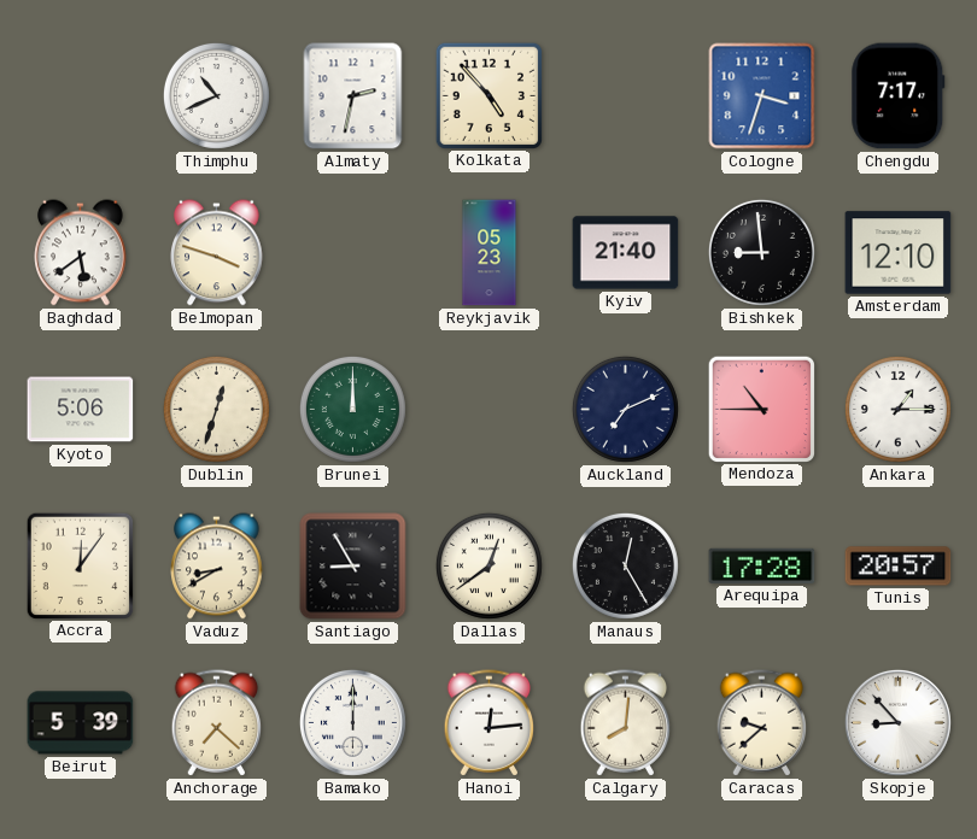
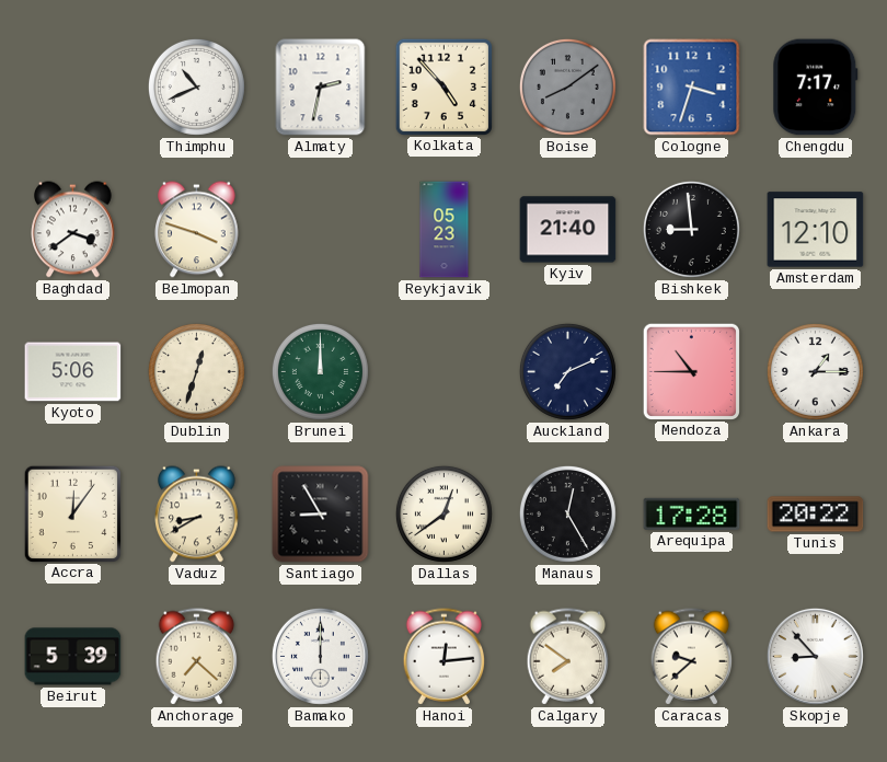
Boise: none -> 8:09 (567, 86)
Baghdad: 5:39 -> 3:39 (73, 230)
Tunis: 20:57 -> 20:22 (816, 515)
Calgary: 8:01 -> 7:51 (568, 657)
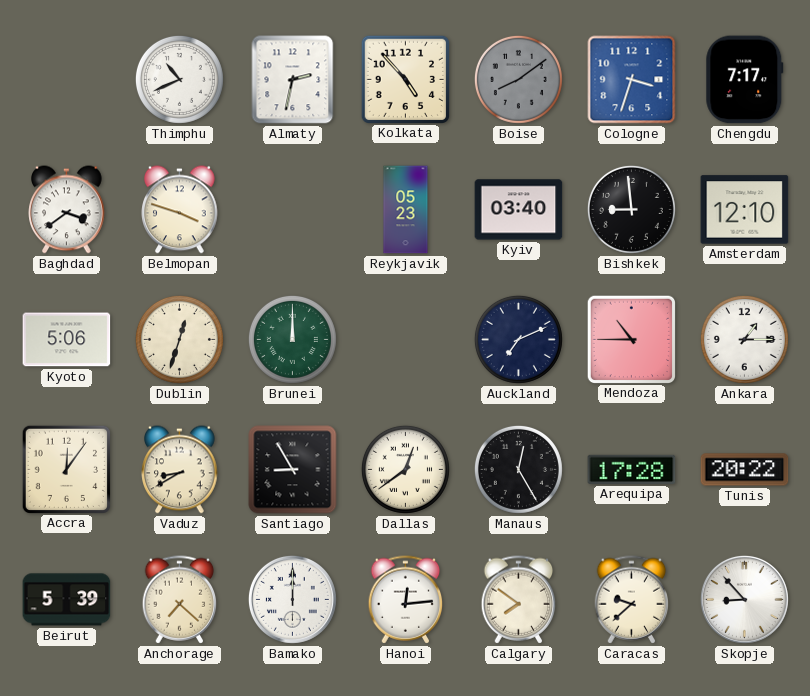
Kyiv: 21:40 -> 03:40 (519, 210)
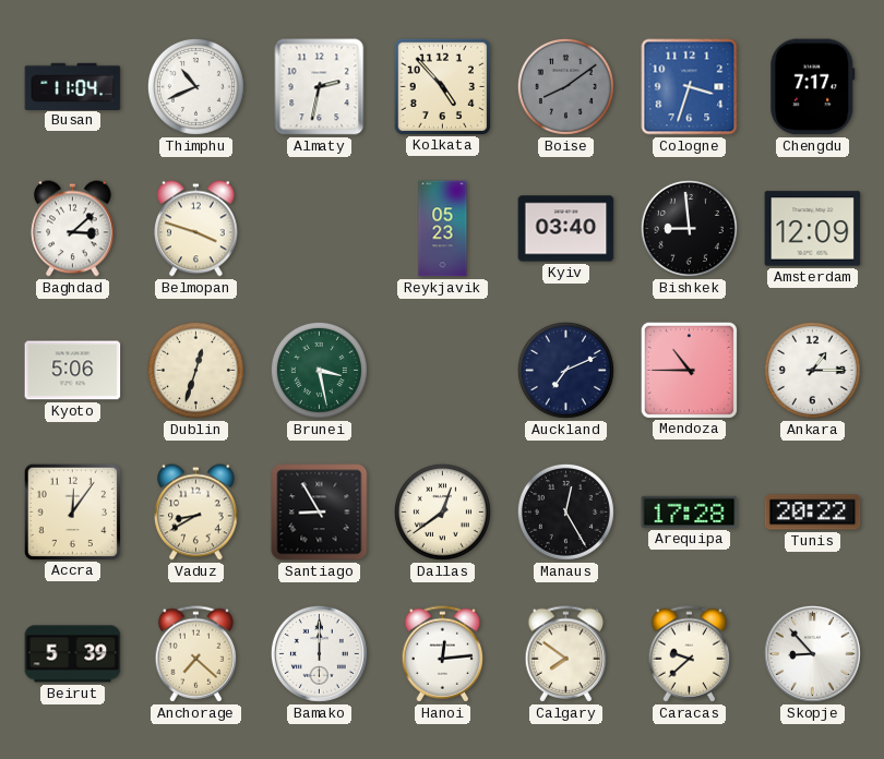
Busan: none -> 11:04 (73, 86)
Baghdad: 3:39 -> 3:08 (73, 229)
Amsterdam: 12:10 -> 12:09 (813, 229)
Brunei: 12:00 -> 3:28 (319, 370)
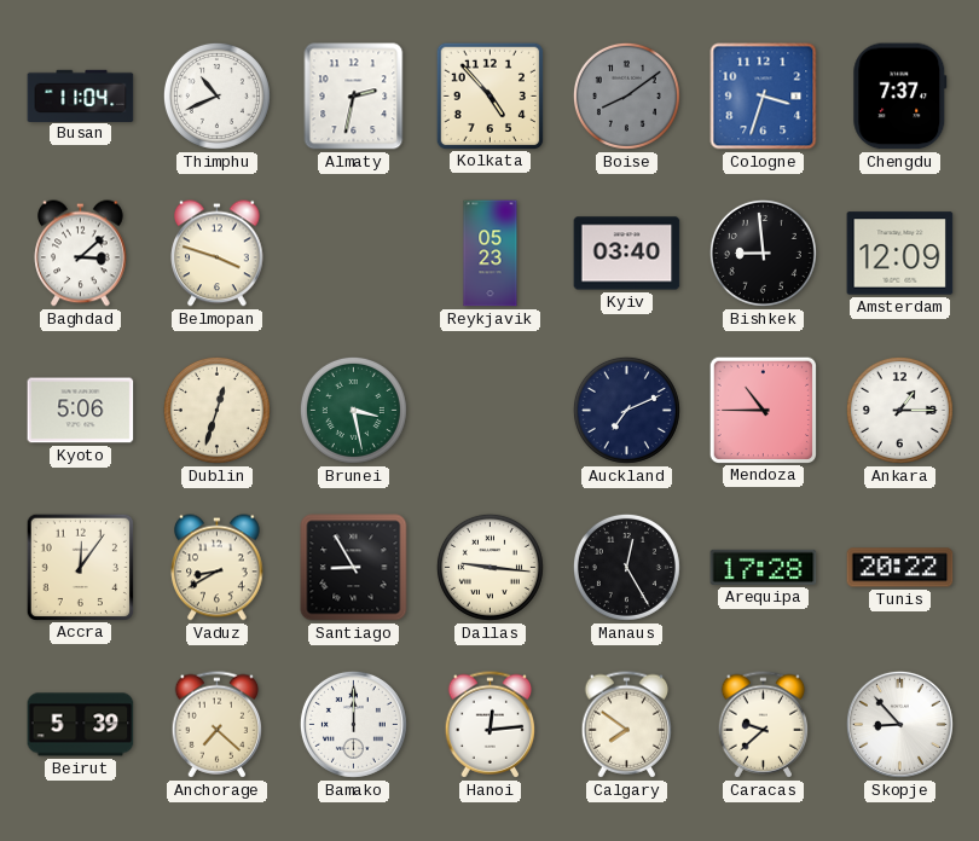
Chengdu: 7:17 -> 7:37 (900, 97)
Dallas: 12:39 -> 9:16 (489, 567)
